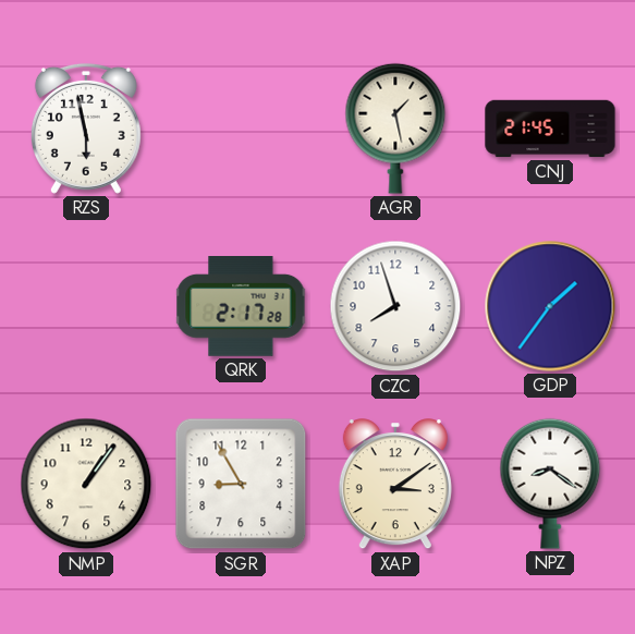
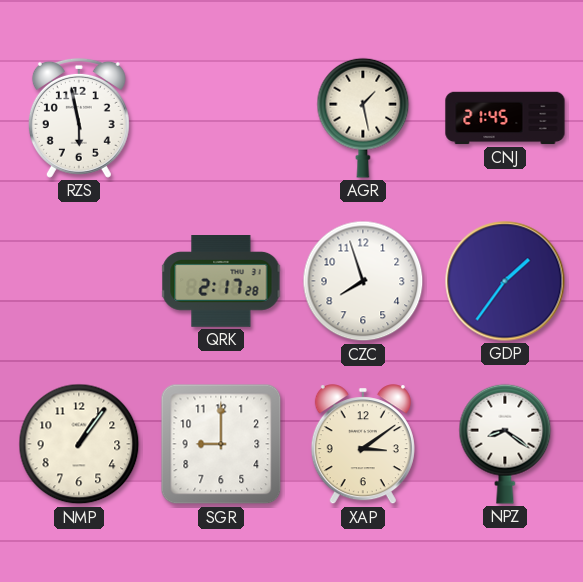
SGR: 8:55 -> 9:00 (221, 444)
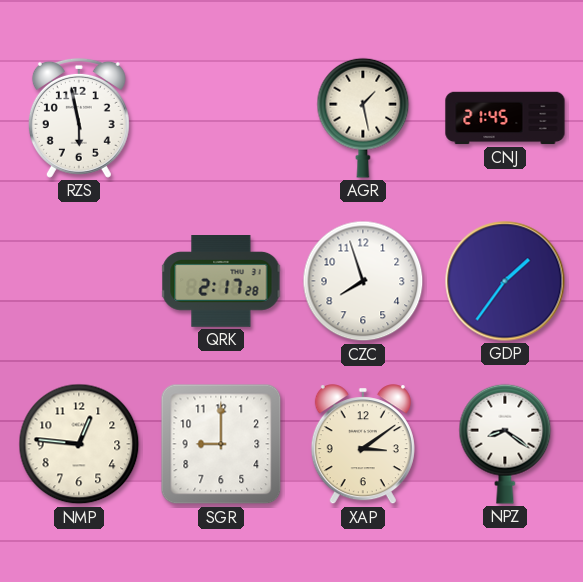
NMP: 1:06 -> 12:46 (79, 444)
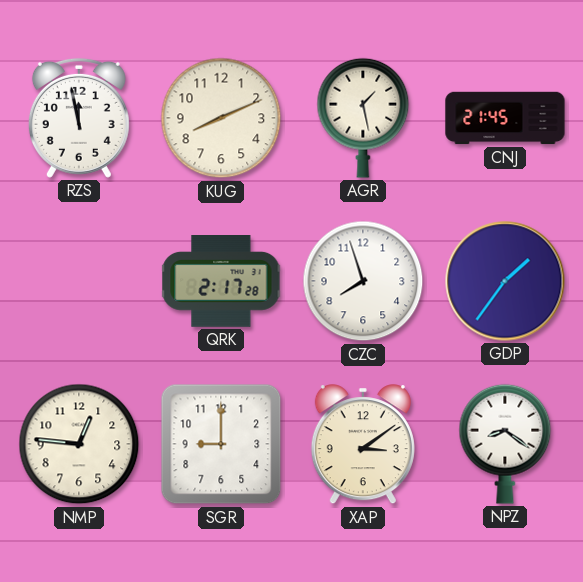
RZS: 5:58 -> 11:58 (79, 118)
KUG: none -> 8:11 (221, 118)
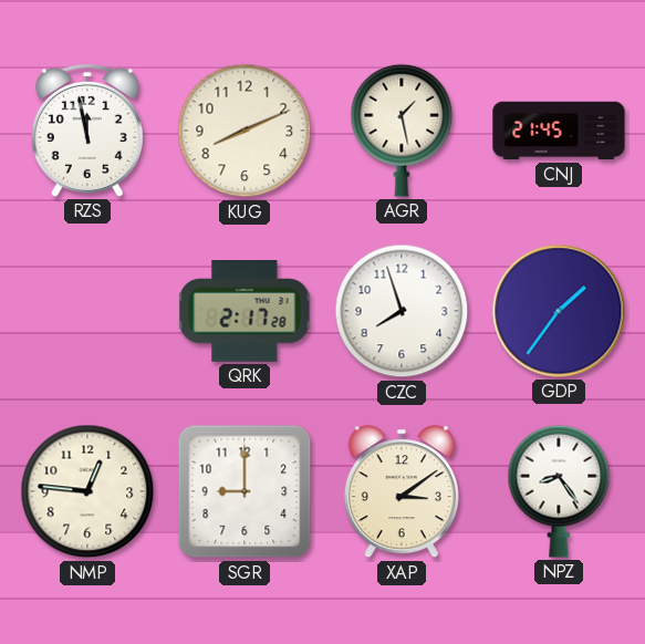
NPZ: 8:21 -> 8:24 (559, 491)
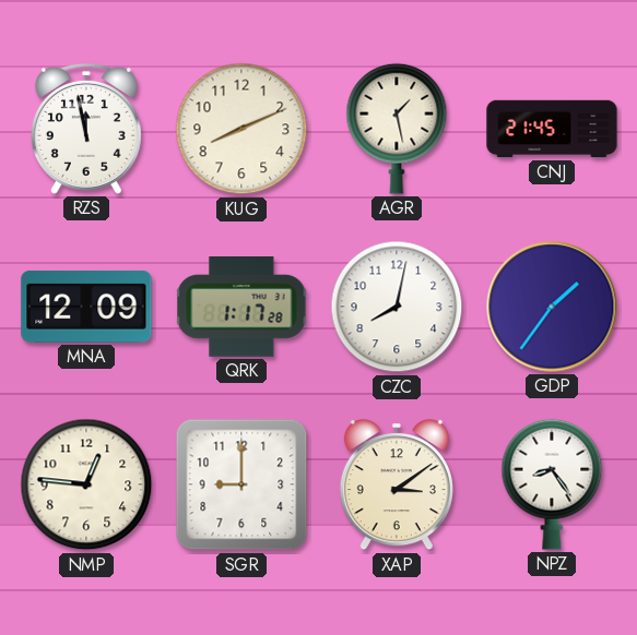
MNA: none -> 12:09 (86, 307)
QRK: 2:17 -> 1:17 (241, 308)
CZC: 7:57 -> 8:02 (397, 307)
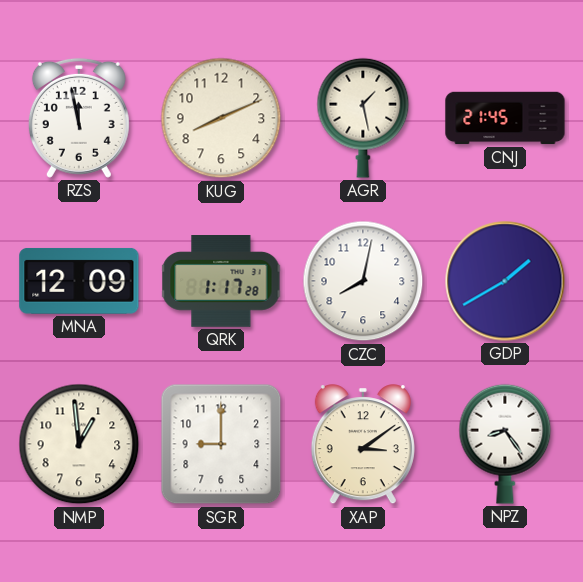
GDP: 1:36 -> 1:40 (505, 281)
NMP: 12:46 -> 12:59 (79, 444)
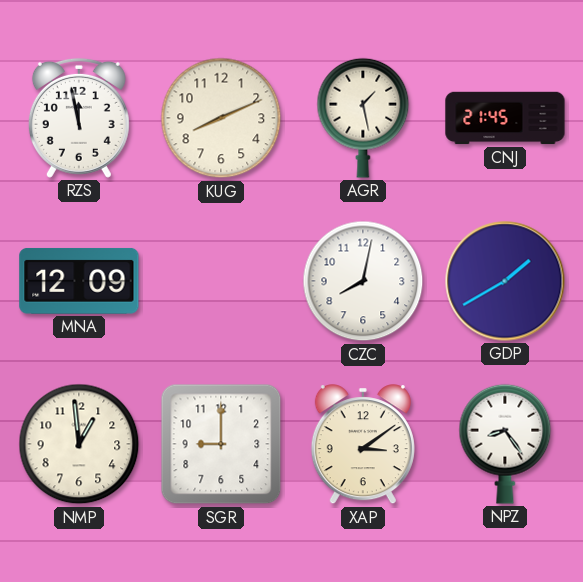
QRK: 1:17 -> none (221, 282)
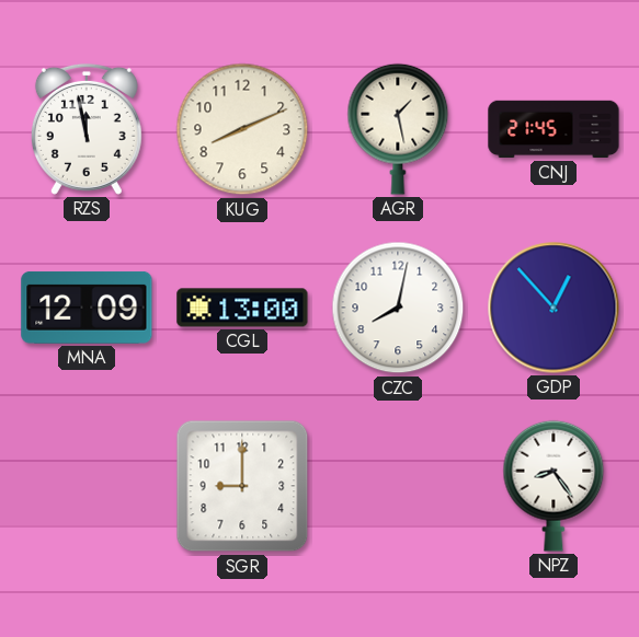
CGL: none -> 13:00 (242, 308)
GDP: 1:40 -> 12:53 (554, 308)
NMP: 12:59 -> none (79, 444)
XAP: 3:09 -> none (363, 445)
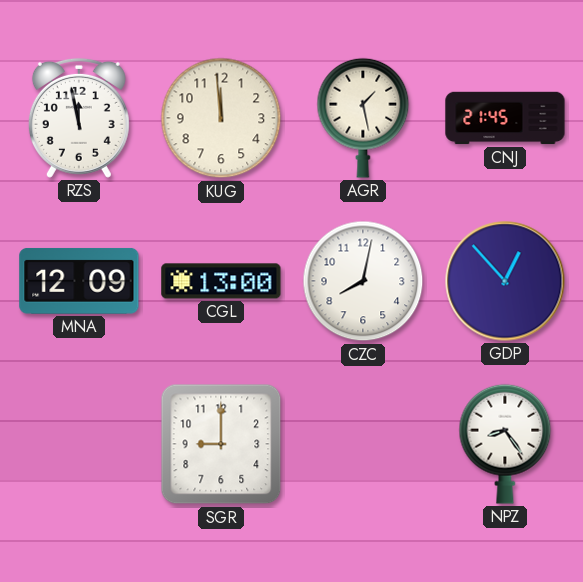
KUG: 8:11 -> 11:59 (221, 118)
